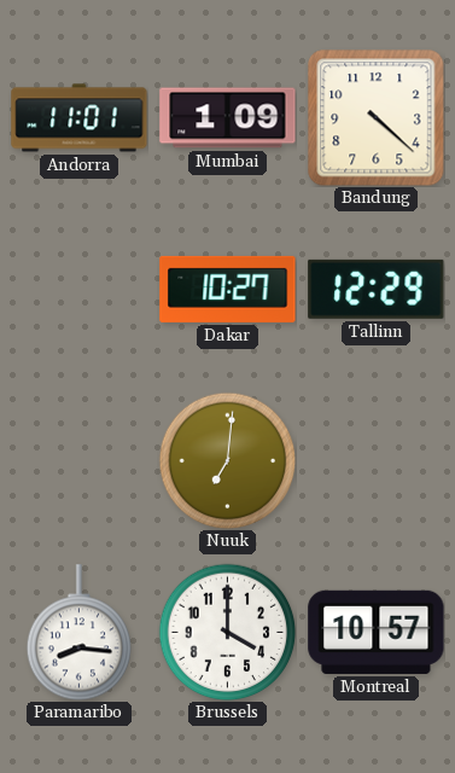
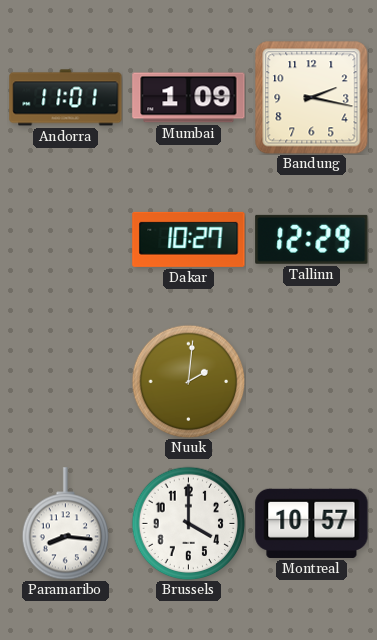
Bandung: 4:22 -> 2:17 (311, 97)
Nuuk: 7:01 -> 2:01 (188, 381)
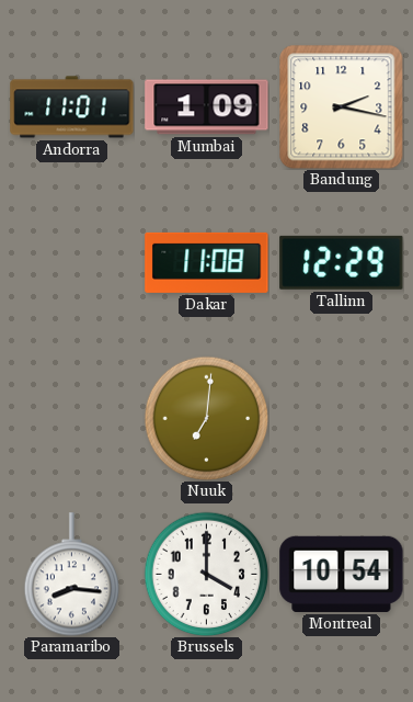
Dakar: 10:27 -> 11:08 (207, 262)
Nuuk: 2:01 -> 7:01 (206, 418)
Montreal: 10:57 -> 10:54 (342, 574)
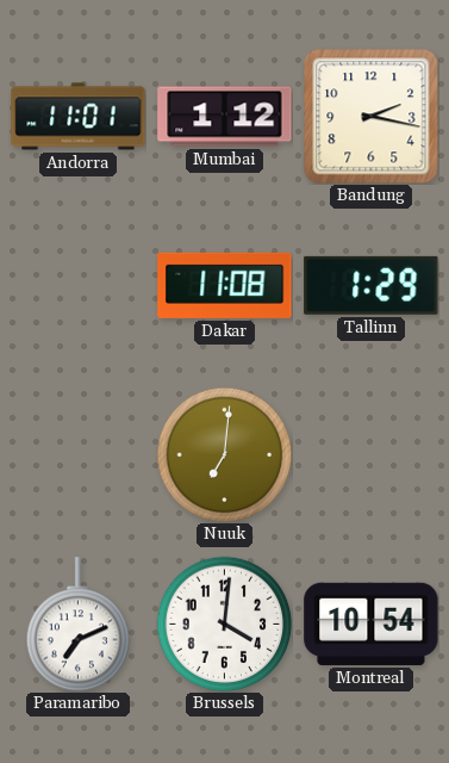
Mumbai: 1:09 -> 1:12 (225, 117)
Tallinn: 12:29 -> 1:29 (372, 285)
Paramaribo: 8:16 -> 7:11 (79, 625)
Brussels: 4:00 -> 4:01 (224, 624)
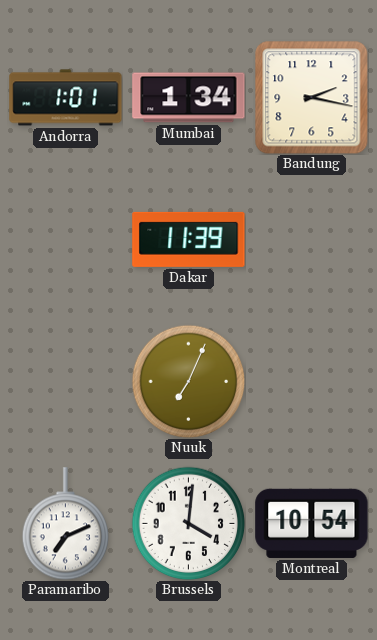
Andorra: 11:01 -> 1:01 (66, 98)
Mumbai: 1:12 -> 1:34 (189, 98)
Dakar: 11:08 -> 11:39 (189, 239)
Tallinn: 1:29 -> none (372, 285)
Nuuk: 7:01 -> 7:04 (188, 381)
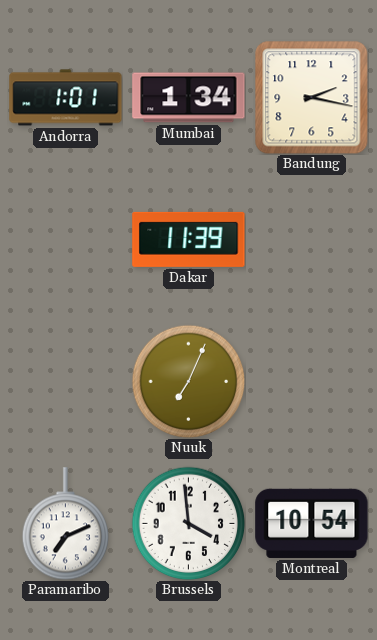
Brussels: 4:01 -> 3:59 (188, 523)
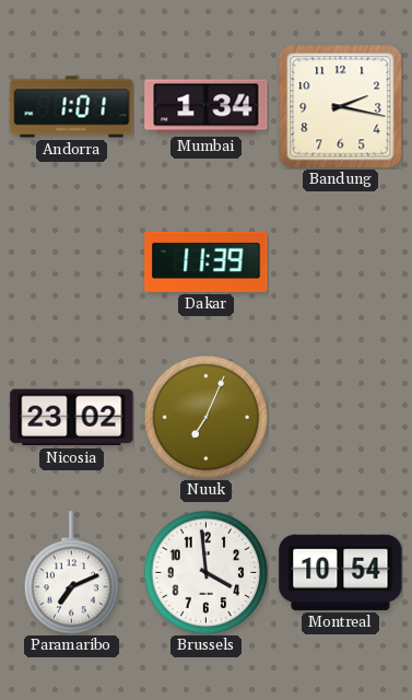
Nicosia: none -> 23:02 (72, 418)
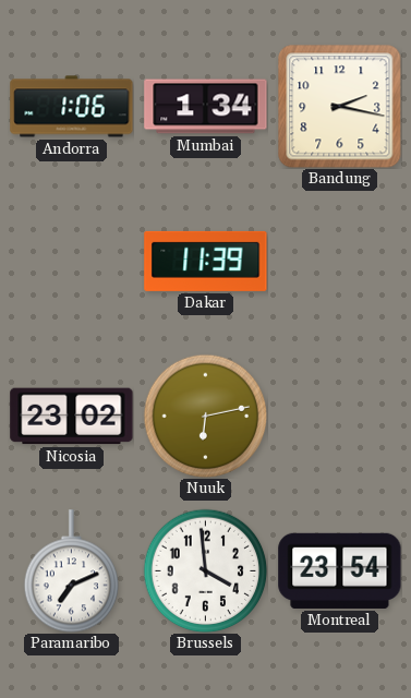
Andorra: 1:01 -> 1:06 (72, 107)
Nuuk: 7:04 -> 6:13 (205, 416)
Montreal: 10:54 -> 23:54 (340, 570)
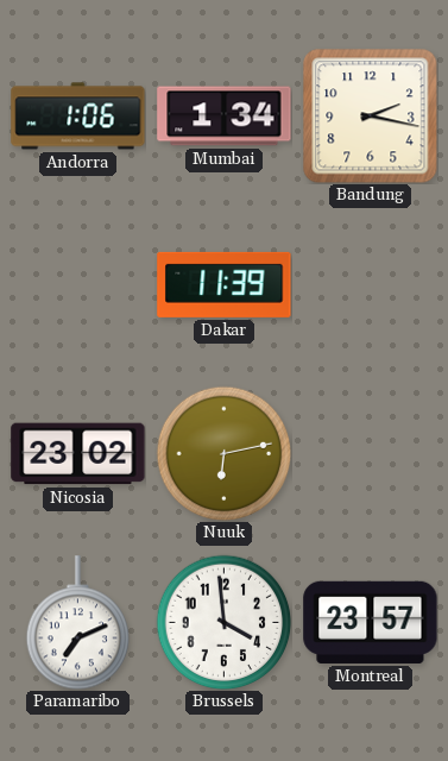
Montreal: 23:54 -> 23:57 (371, 622)
